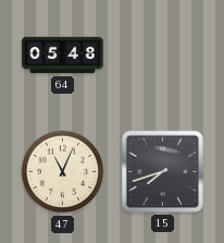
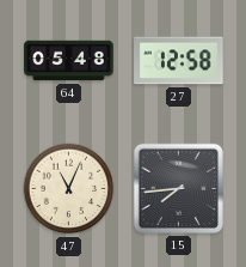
27: none -> 12:58 (179, 61)
15: 7:42 -> 7:44 (178, 188)
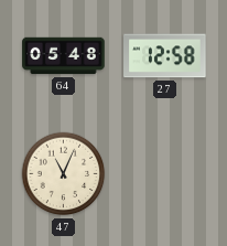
15: 7:44 -> none (178, 188)
